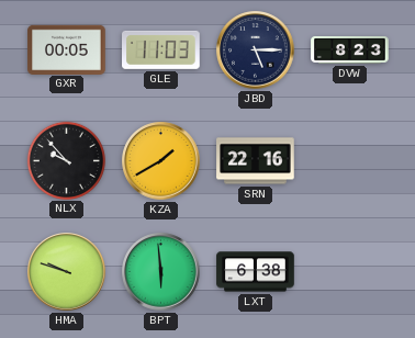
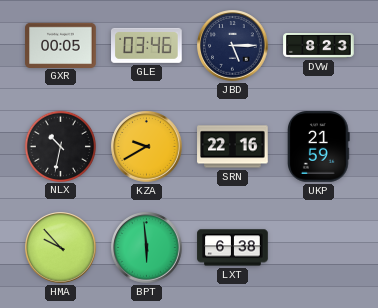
GLE: 11:03 -> 03:46 (147, 45)
NLX: 9:53 -> 10:32 (60, 146)
KZA: 1:40 -> 9:40 (147, 147)
UKP: none -> 21:59 (319, 147)
HMA: 9:48 -> 9:53 (61, 248)
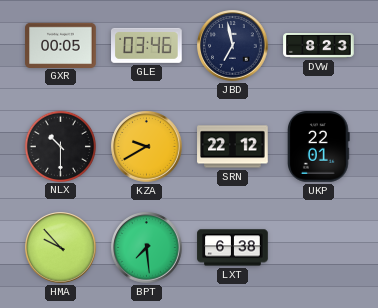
JBD: 5:15 -> 6:58 (233, 46)
NLX: 10:32 -> 10:30 (60, 146)
SRN: 22:16 -> 22:12 (233, 147)
UKP: 21:59 -> 22:01 (319, 147)
BPT: 5:59 -> 7:29 (147, 248)
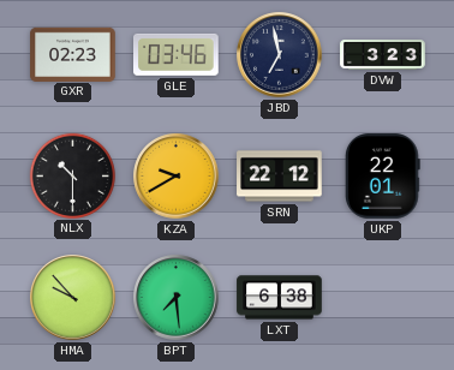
GXR: 00:05 -> 02:23 (73, 54)
DVW: 8:23 -> 3:23 (383, 55)
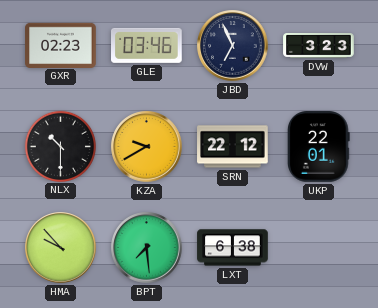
JBD: 6:58 -> 6:56 (233, 46)
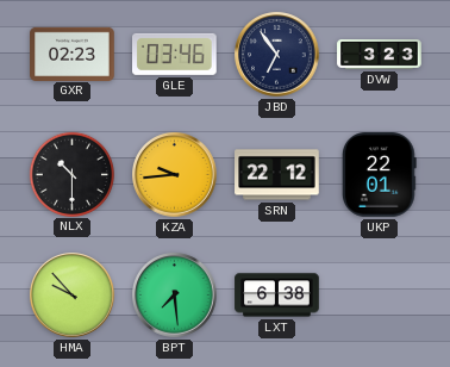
JBD: 6:56 -> 6:54 (277, 55)
KZA: 9:40 -> 9:44 (175, 175)
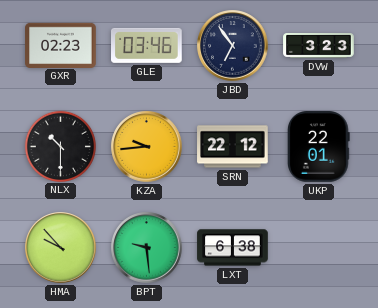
BPT: 7:29 -> 9:29 (147, 248)
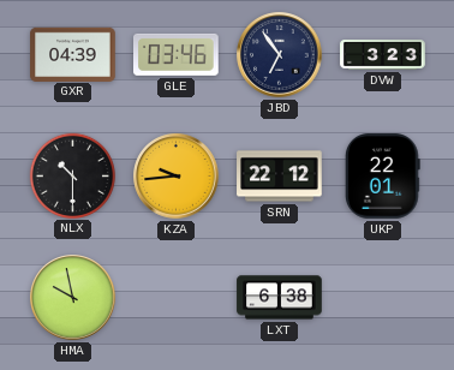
GXR: 02:23 -> 04:39 (73, 54)
HMA: 9:53 -> 9:58 (73, 298)
BPT: 9:29 -> none (147, 248)
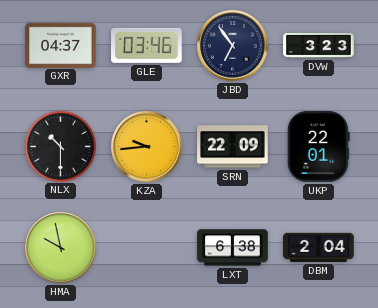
GXR: 04:39 -> 04:37 (61, 45)
SRN: 22:12 -> 22:09 (233, 147)
DBM: none -> 2:04 (319, 247)
